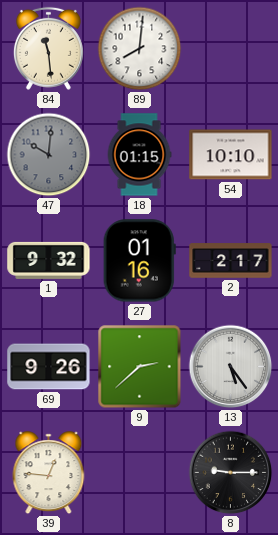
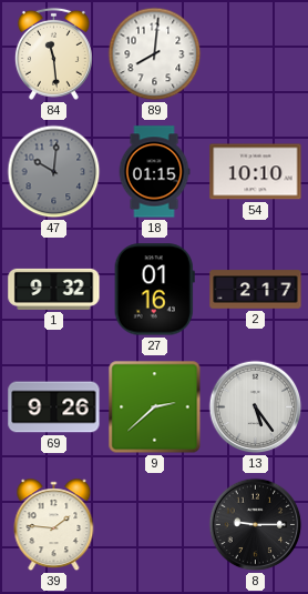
39: 12:46 -> 1:46 (54, 525)
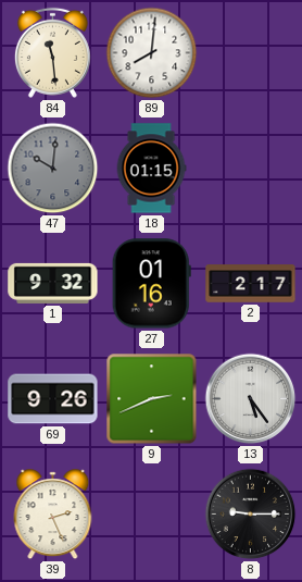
54: 10:10 -> none (256, 172)
9: 2:38 -> 2:41 (152, 399)
39: 1:46 -> 2:26 (53, 515)
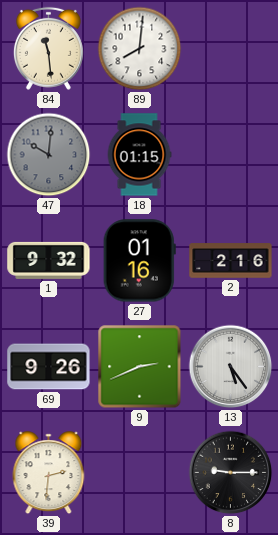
2: 2:17 -> 2:16 (231, 261)
39: 2:26 -> 2:31 (49, 473)
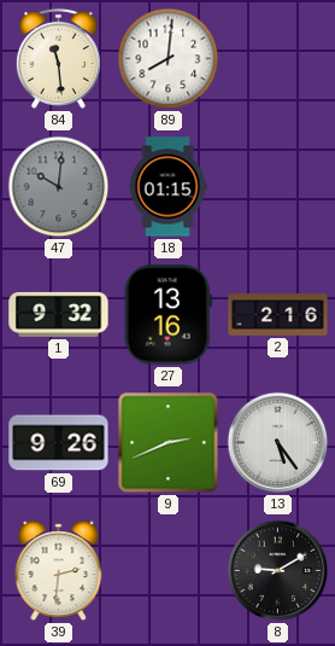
27: 01:16 -> 13:16 (167, 315)
8: 9:15 -> 9:10 (278, 571)
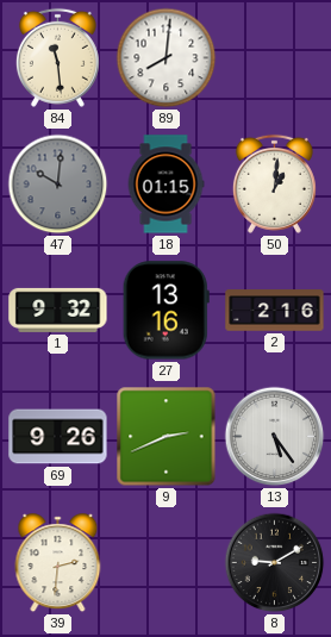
50: none -> 1:01 (274, 183)
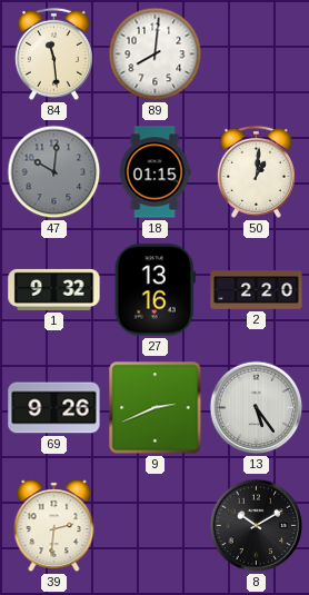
2: 2:16 -> 2:20 (257, 290)
8: 9:10 -> 10:10 (257, 526)
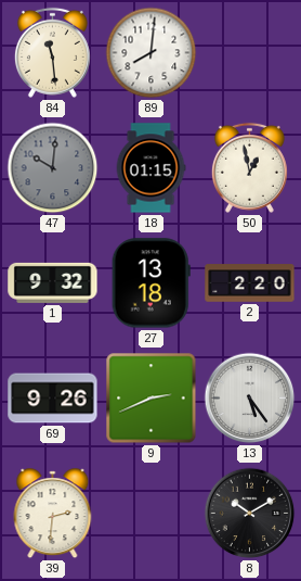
50: 1:01 -> 12:58 (249, 167)
27: 13:16 -> 13:18 (150, 283)
